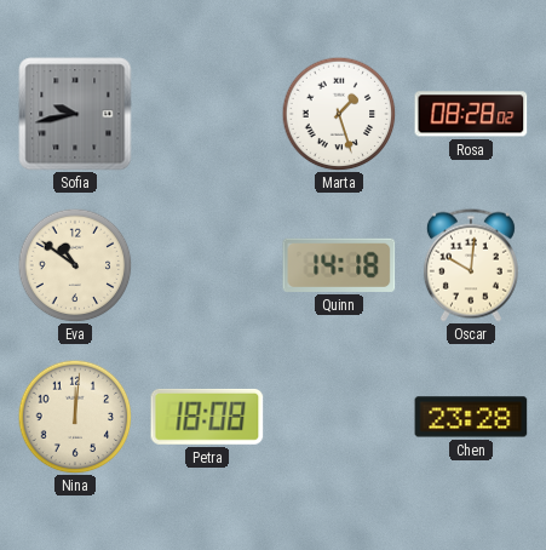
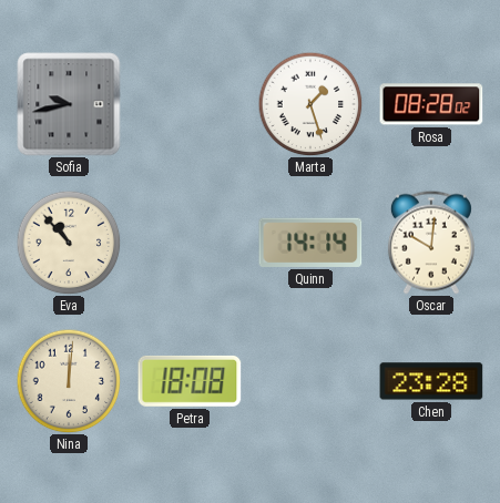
Eva: 10:51 -> 10:53 (69, 243)
Quinn: 14:18 -> 14:14 (310, 243)
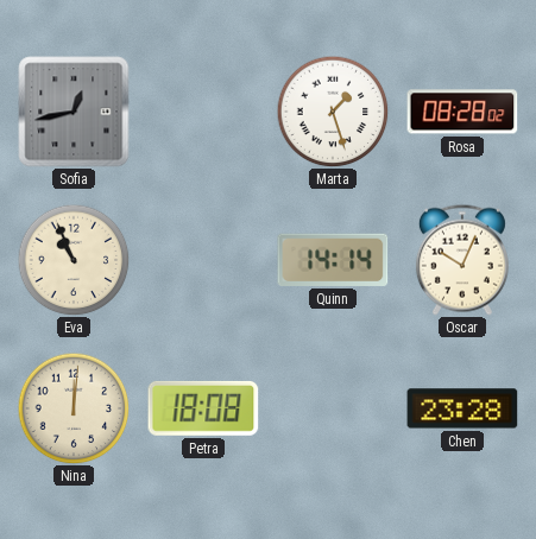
Sofia: 9:43 -> 12:43 (74, 112)
Eva: 10:53 -> 10:56 (74, 260)
Oscar: 10:01 -> 10:04 (462, 260)
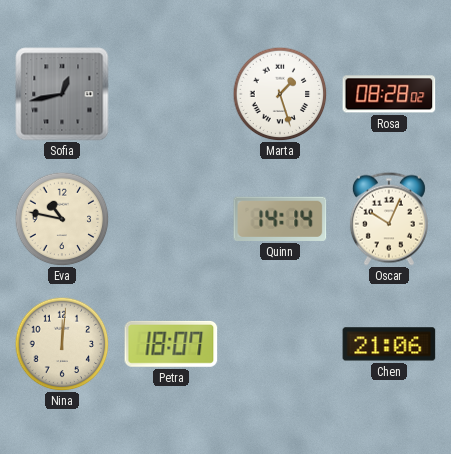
Eva: 10:56 -> 10:47 (62, 219)
Petra: 18:08 -> 18:07 (171, 344)
Chen: 23:28 -> 21:06 (389, 344)
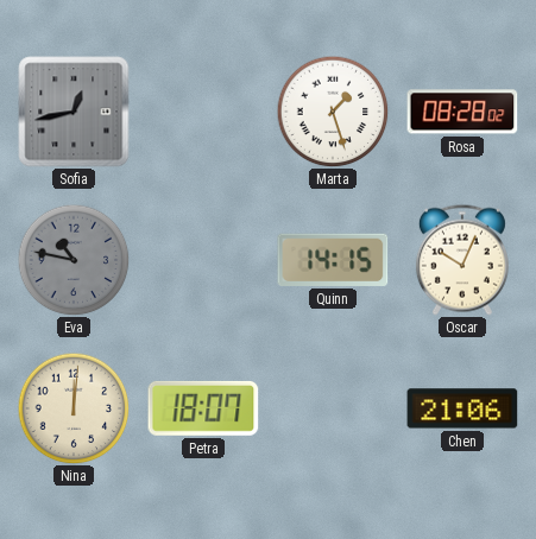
Eva dial: cream -> grey (74, 260)
Quinn: 14:14 -> 14:15 (333, 260)
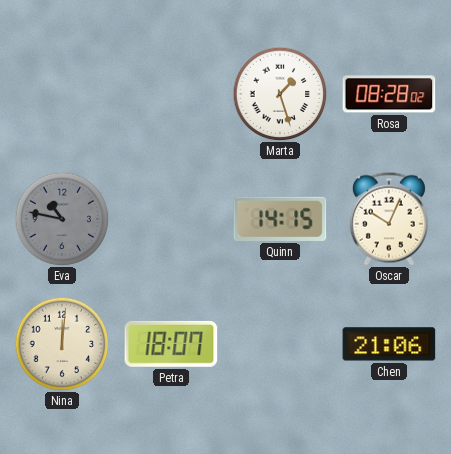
Sofia: 12:43 -> none (74, 112)
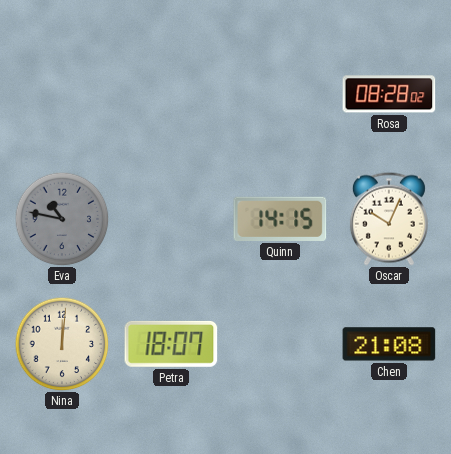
Marta: 1:27 -> none (280, 94)
Chen: 21:06 -> 21:08 (389, 344)
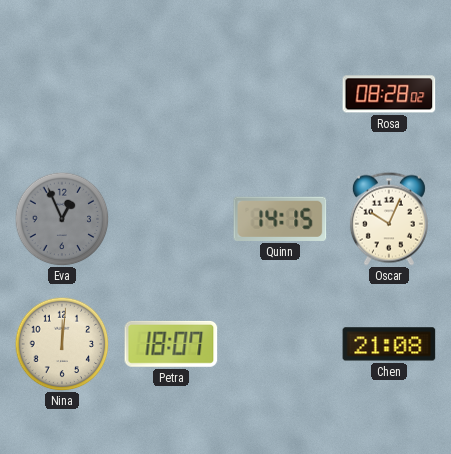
Eva: 10:47 -> 12:56 (62, 219)
